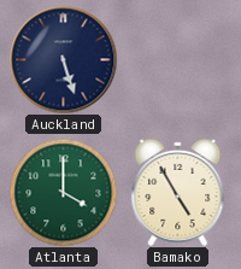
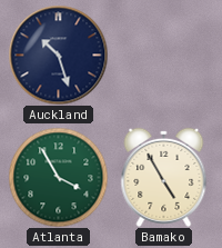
Auckland: 5:27 -> 10:27 (58, 54)
Atlanta: 4:00 -> 3:55 (58, 177)
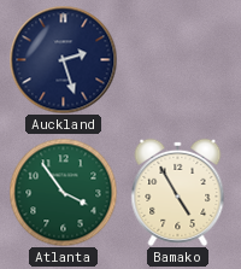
Auckland: 10:27 -> 2:27 (63, 59)
Atlanta: 3:55 -> 3:54 (63, 192)
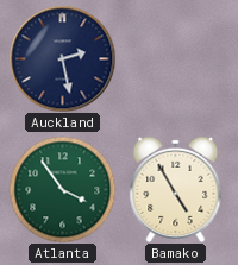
Auckland: 2:27 -> 2:28 (62, 58)
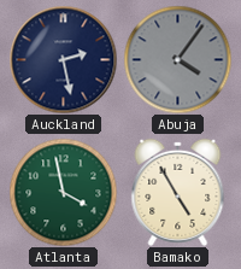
Abuja: none -> 4:06 (177, 59)
Atlanta: 3:54 -> 3:58 (63, 192)
